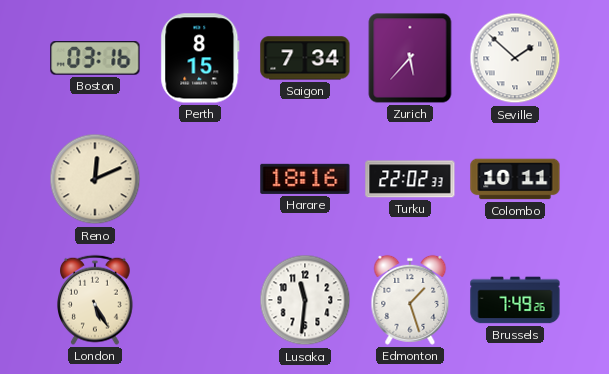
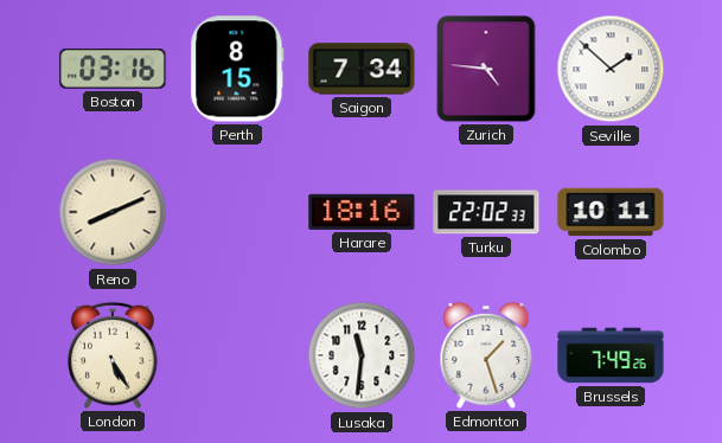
Zurich: 5:37 -> 4:46 (486, 69)
Reno: 12:11 -> 8:11 (113, 212)
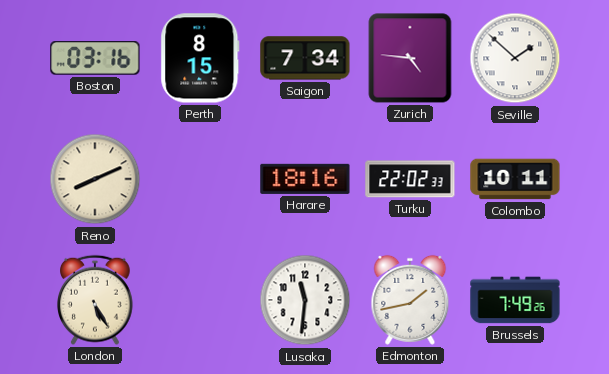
Edmonton: 1:27 -> 1:43 (410, 300)
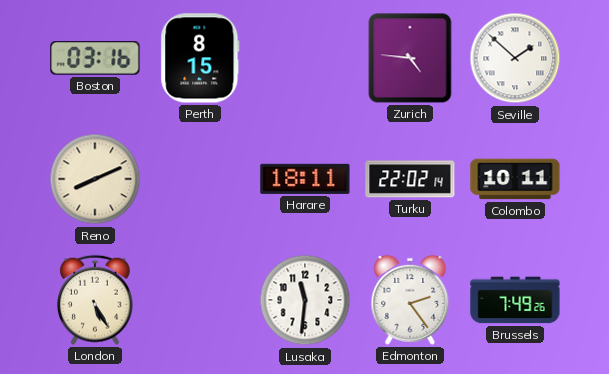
Saigon: 7:34 -> none (305, 58)
Harare: 18:16 -> 18:11 (305, 179)
Turku: 22:02:33 -> 22:02:14 (410, 179)
Edmonton: 1:43 -> 2:24 (410, 300)
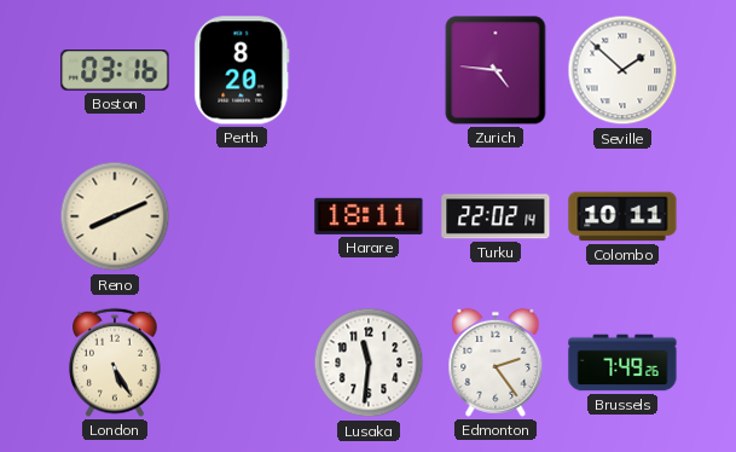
Perth: 8:15 -> 8:20 (242, 70)
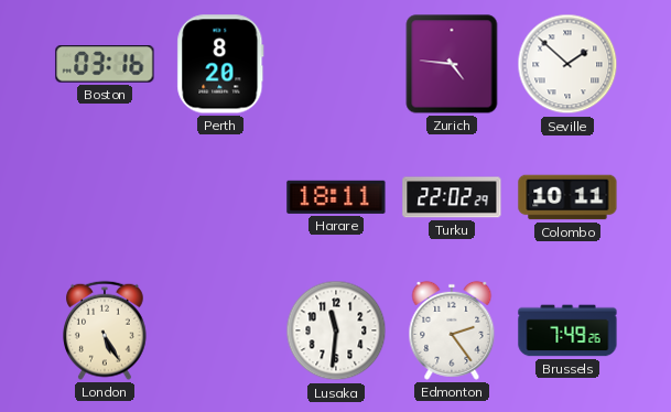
Reno: 8:11 -> none (115, 216)
Turku: 22:02:14 -> 22:02:29 (452, 197)
